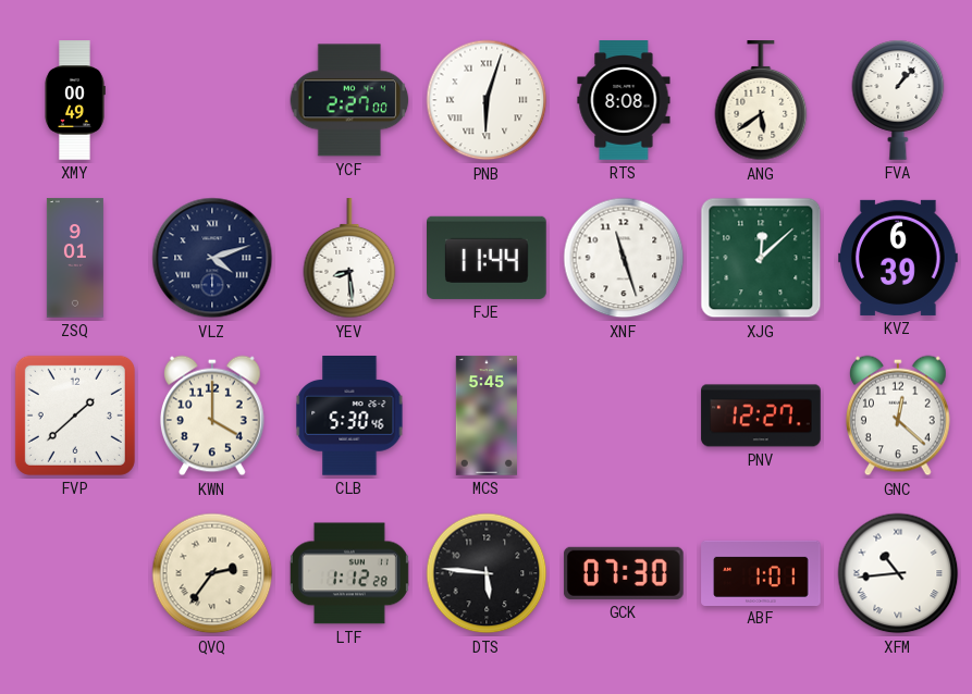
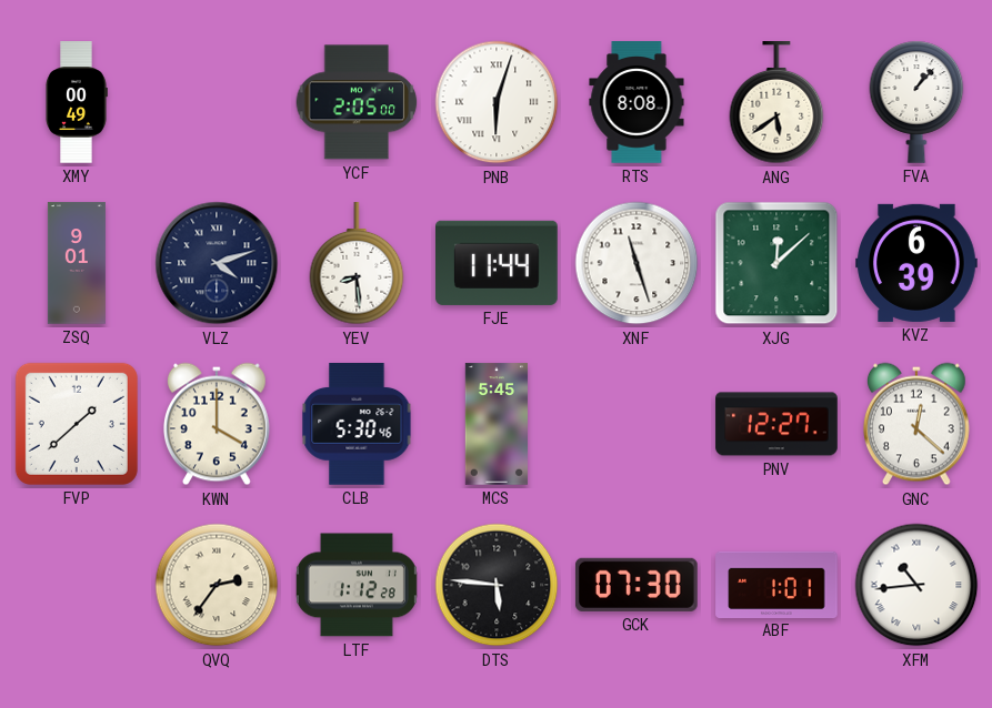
YCF: 2:27 -> 2:05 (357, 102)
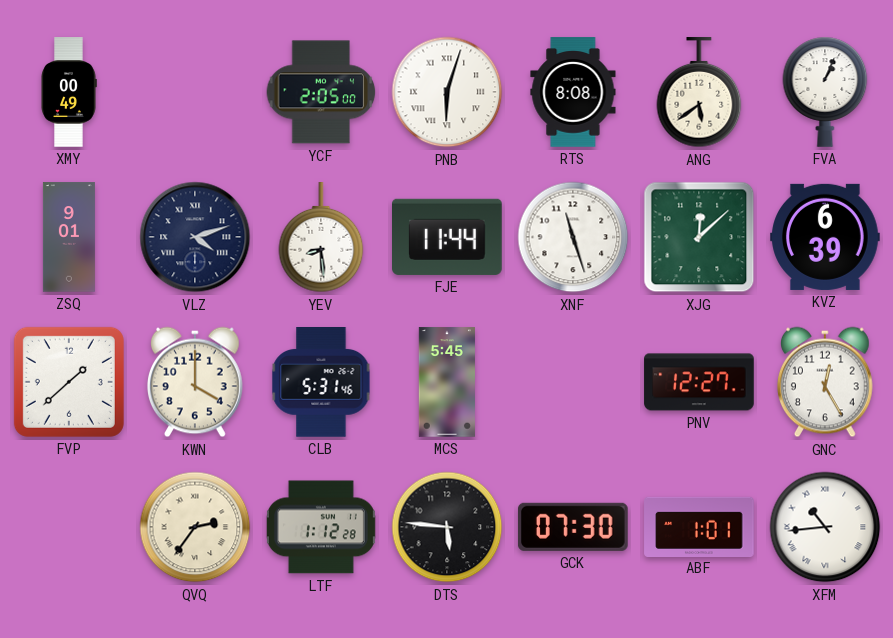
FVA: 1:07 -> 1:04 (825, 92)
CLB: 5:30 -> 5:31 (321, 382)
GNC: 12:22 -> 12:25 (825, 382)
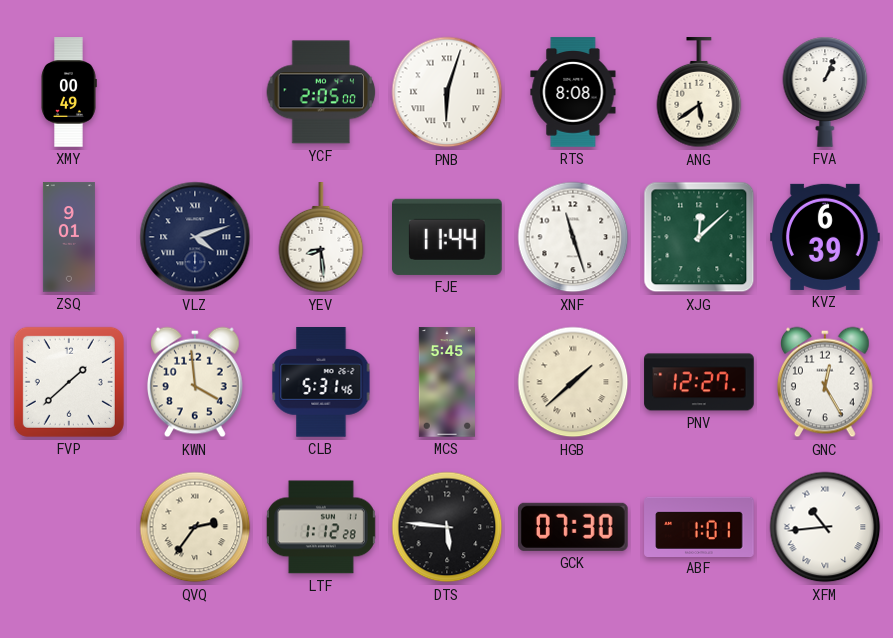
KWN: 4:00 -> 3:59 (195, 382)
HGB: none -> 1:38 (573, 382)
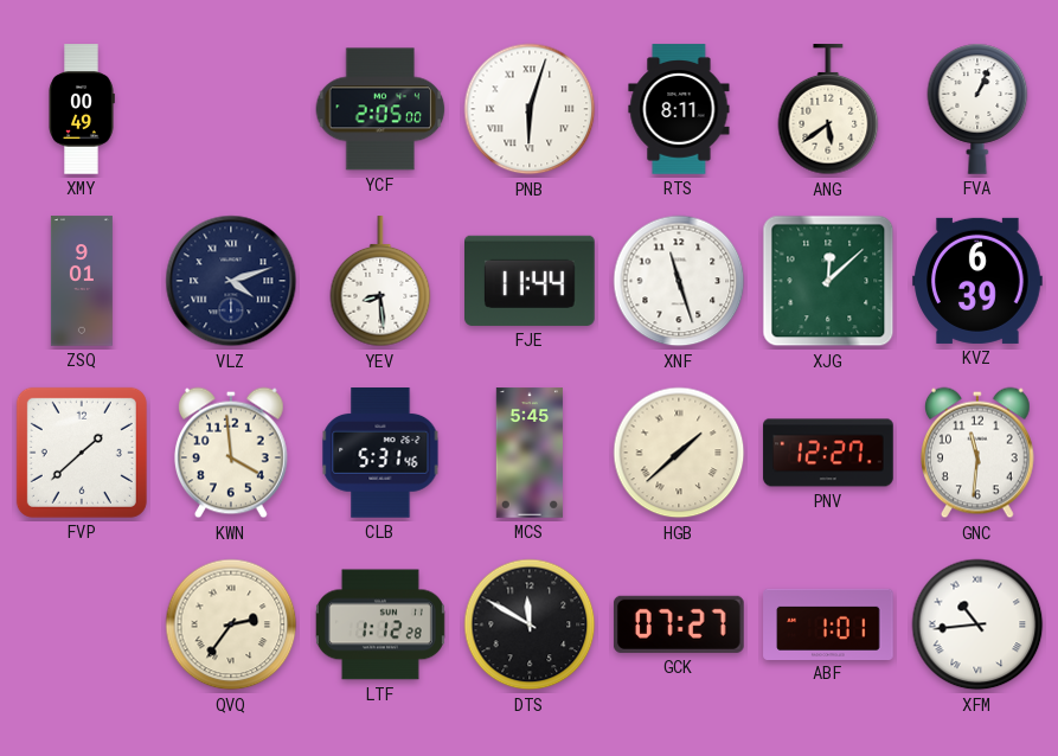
RTS: 8:08 -> 8:11 (679, 109)
GNC: 12:25 -> 11:31 (977, 453)
DTS: 5:46 -> 11:50 (530, 624)
GCK: 07:30 -> 07:27 (679, 624)
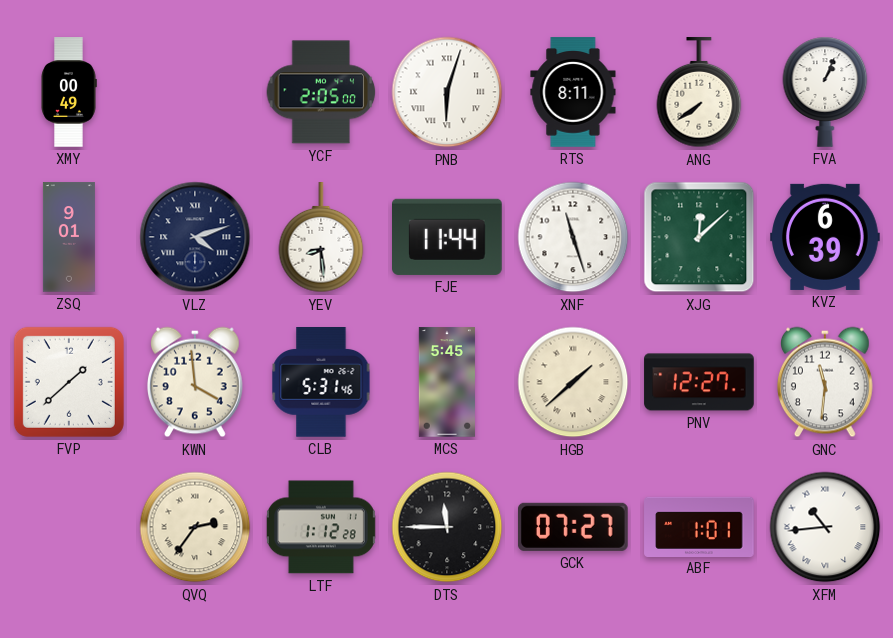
ANG: 5:39 -> 7:39 (699, 93)
DTS: 11:50 -> 11:45 (447, 527)
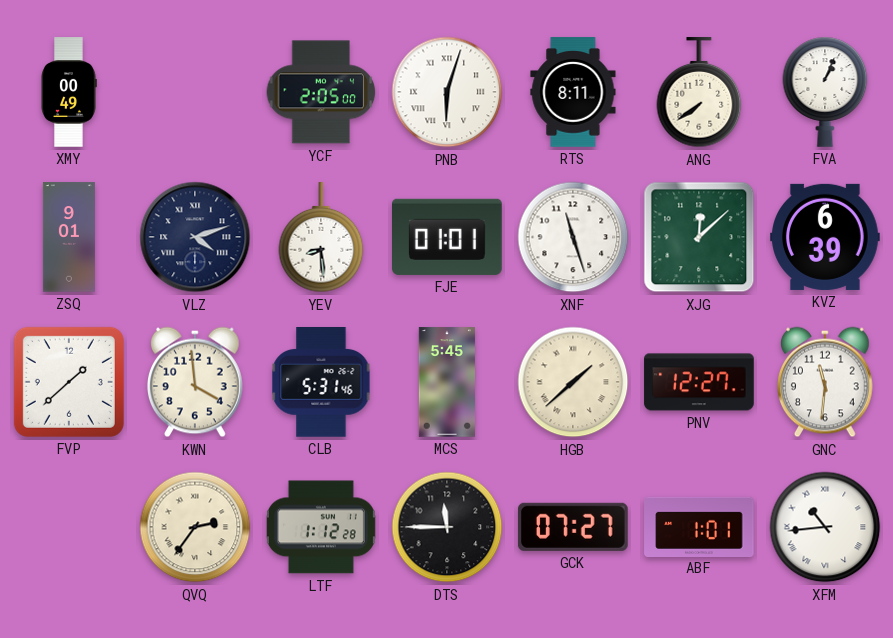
FJE: 11:44 -> 01:01 (448, 237)
